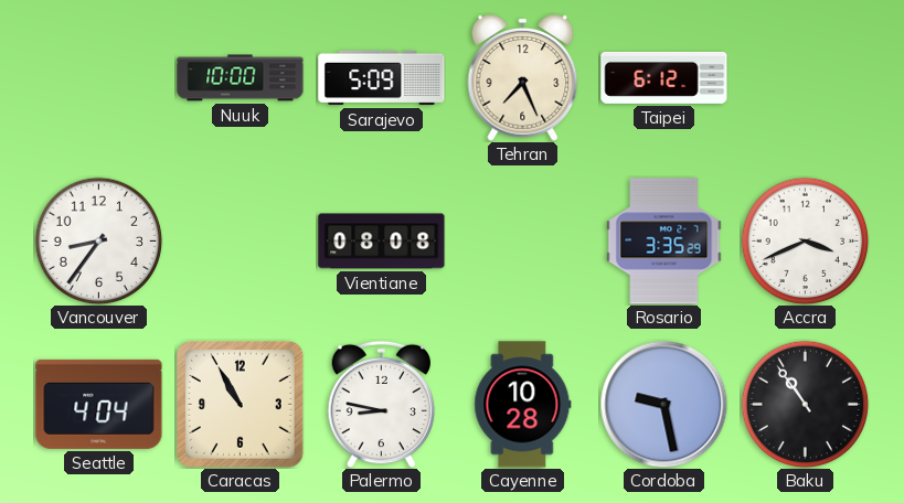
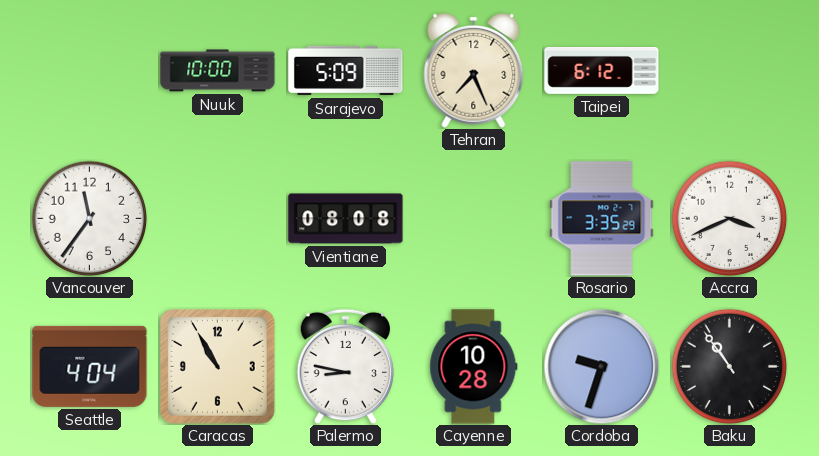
Vancouver: 8:36 -> 11:36 (89, 218)
Cordoba: 9:28 -> 9:33 (601, 366)
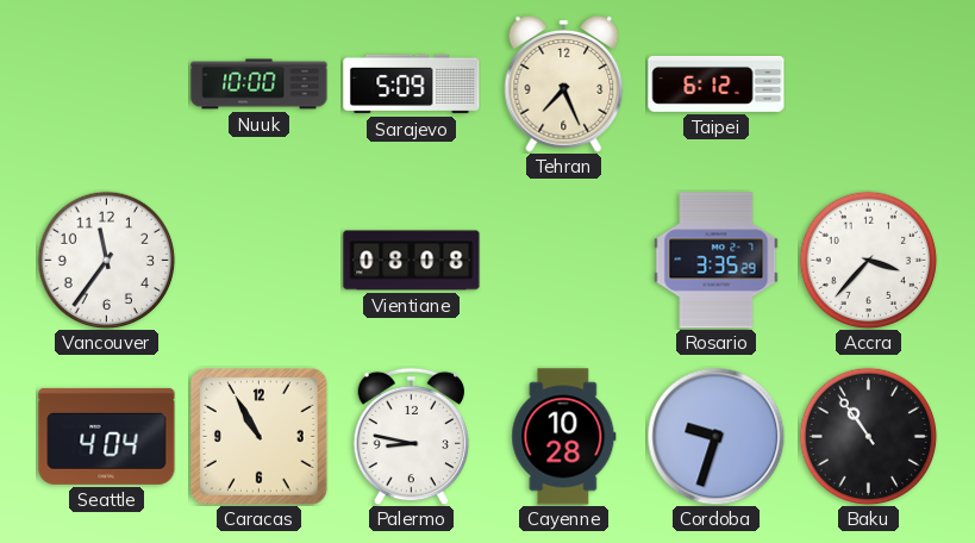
Accra: 3:41 -> 3:37 (868, 260)
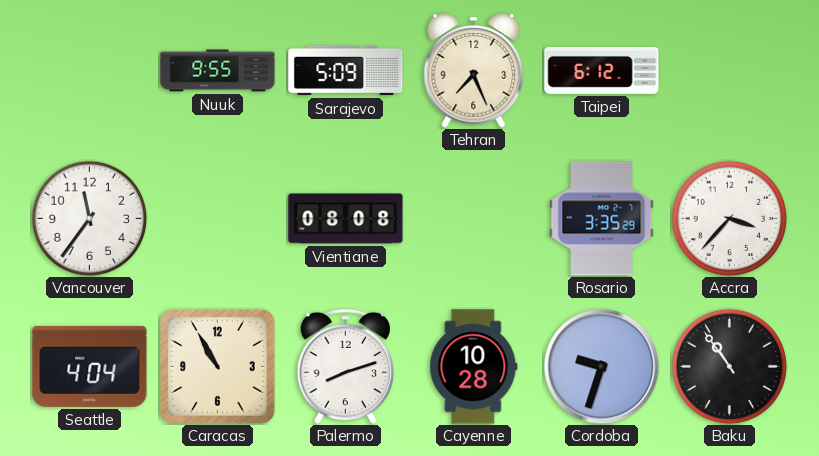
Nuuk: 10:00 -> 9:55 (218, 71)
Palermo: 8:47 -> 8:12 (346, 366)
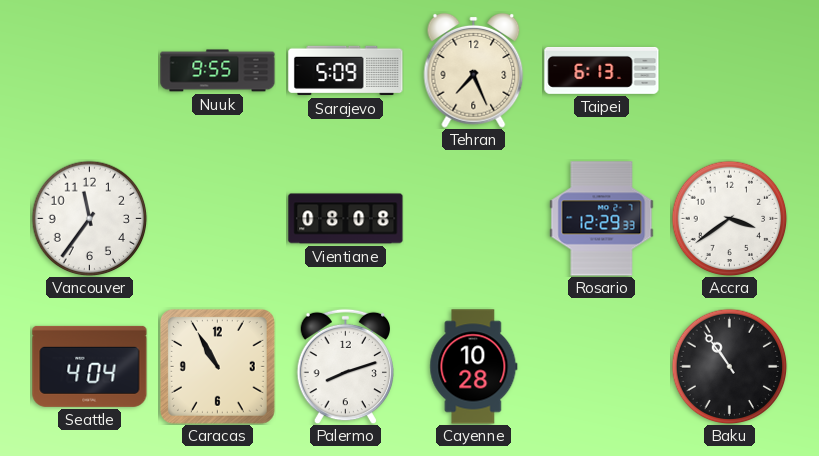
Taipei: 6:12 -> 6:13 (602, 70)
Rosario: 3:35 -> 12:29 (602, 219)
Accra: 3:37 -> 3:39 (729, 218)
Cordoba: 9:33 -> none (601, 366)
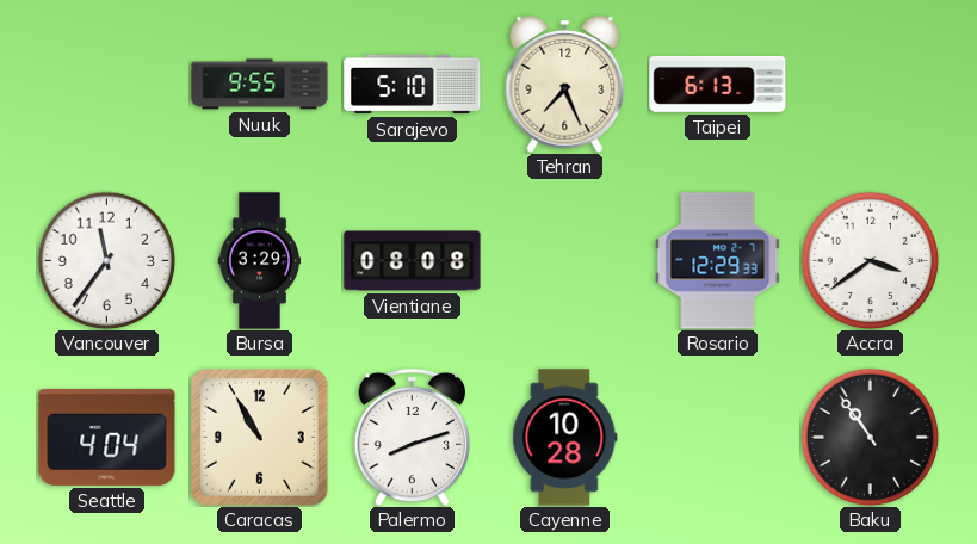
Sarajevo: 5:09 -> 5:10 (413, 85)
Bursa: none -> 3:29 (260, 261)
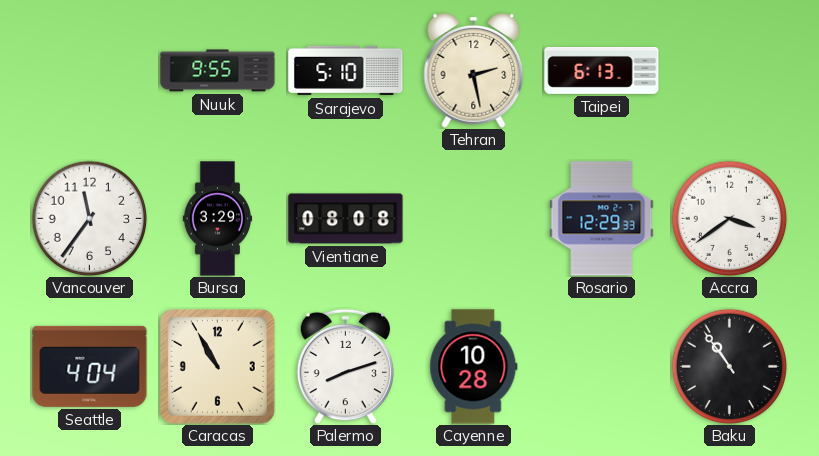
Tehran: 7:26 -> 2:28 (474, 71)
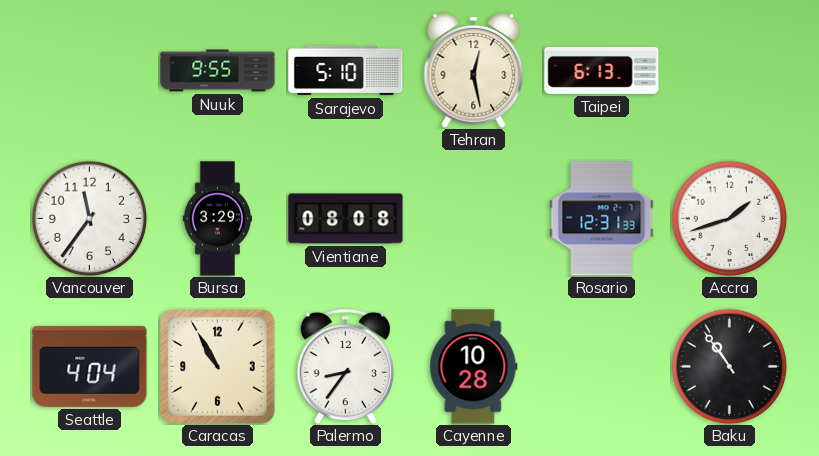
Tehran: 2:28 -> 12:28 (474, 71)
Rosario: 12:29 -> 12:31 (602, 219)
Accra: 3:39 -> 1:42 (729, 218)
Palermo: 8:12 -> 8:36 (346, 366)
